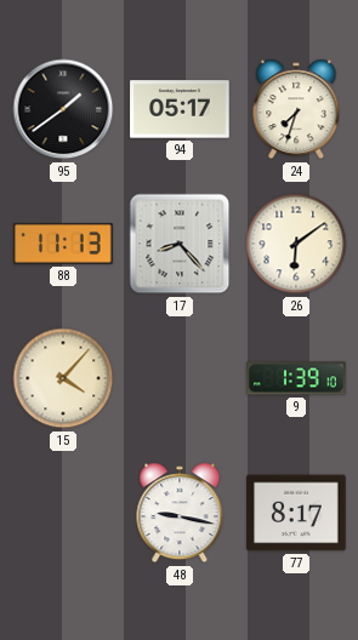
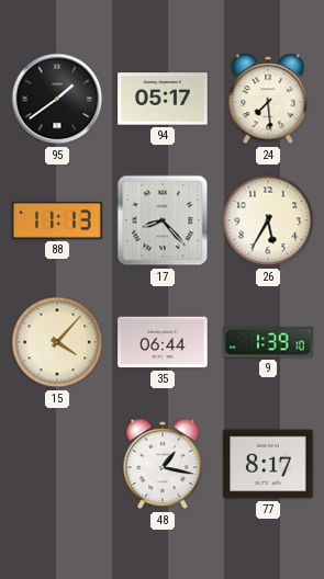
24: 7:33 -> 7:29 (268, 99)
26: 6:09 -> 5:35 (268, 220)
35: none -> 06:44 (163, 342)
48: 9:17 -> 1:17 (163, 464)
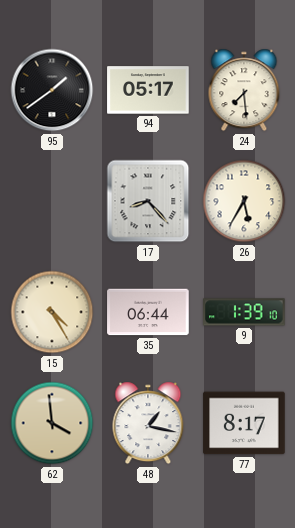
88: 11:13 -> none (57, 222)
15: 4:07 -> 4:25 (52, 312)
62: none -> 3:59 (52, 423)
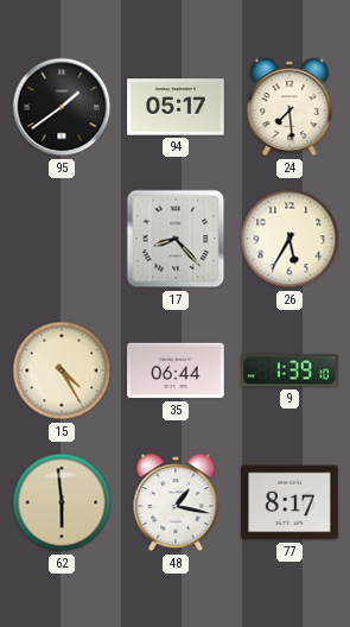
62: 3:59 -> 5:59 (62, 502)
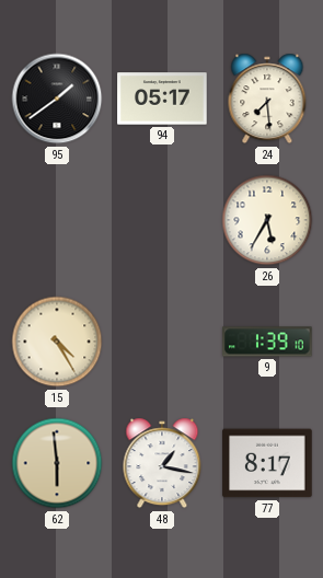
17: 8:23 -> none (176, 239)
35: 06:44 -> none (176, 370)
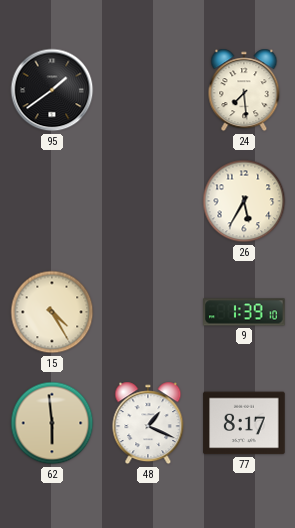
94: 05:17 -> none (162, 99)
48: 1:17 -> 1:19 (148, 423)
